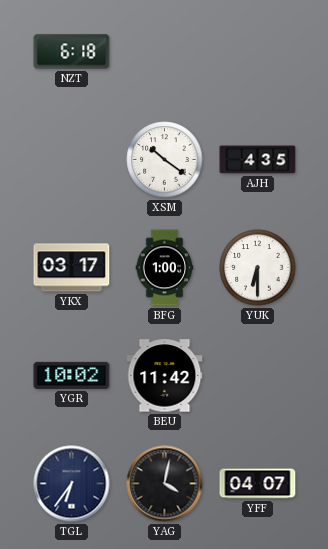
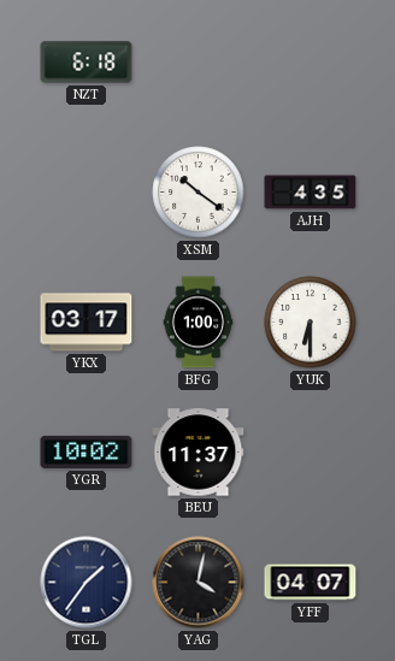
BEU: 11:42 -> 11:37 (199, 453)
TGL: 6:36 -> 1:36 (87, 583)
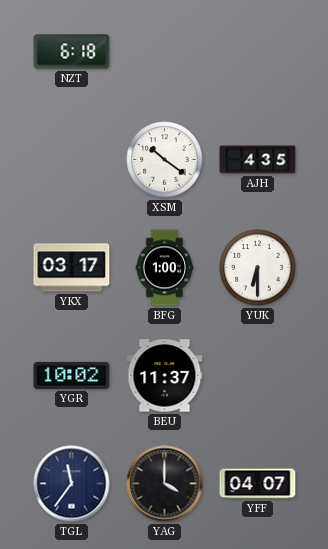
TGL: 1:36 -> 11:36 (72, 484)
YAG: 4:02 -> 4:00 (165, 484)
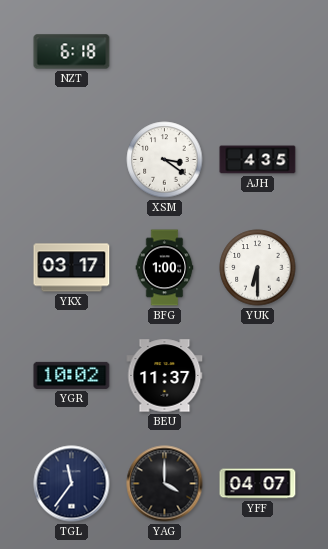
XSM: 10:21 -> 3:21 (165, 160)
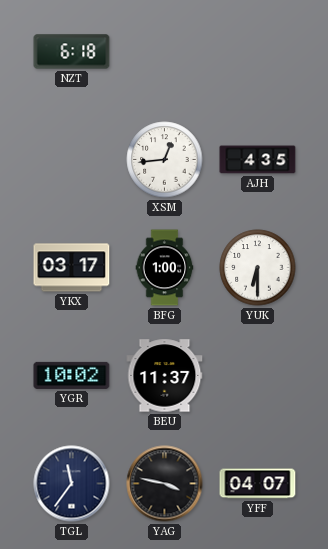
XSM: 3:21 -> 12:44 (165, 160)
YAG: 4:00 -> 3:47 (165, 484)
